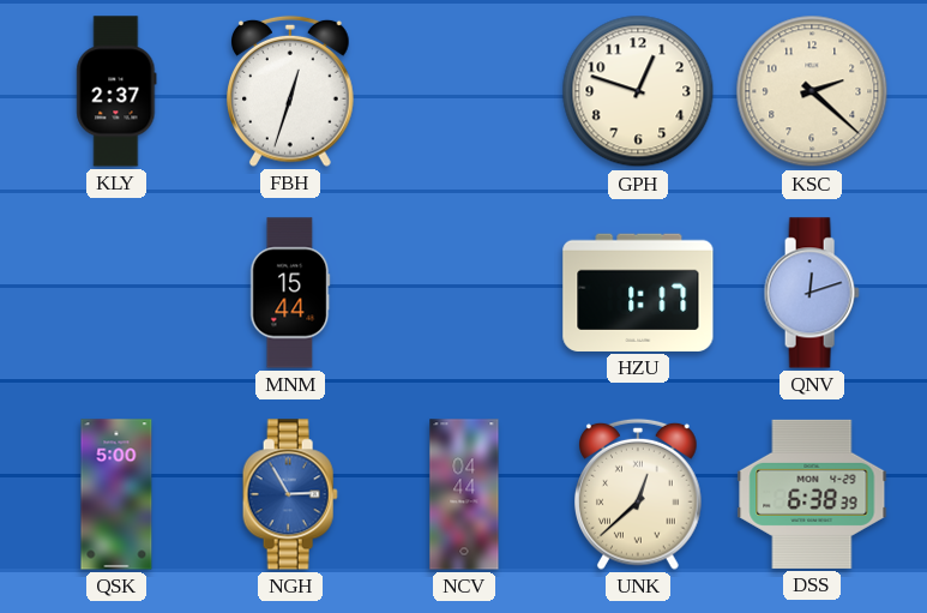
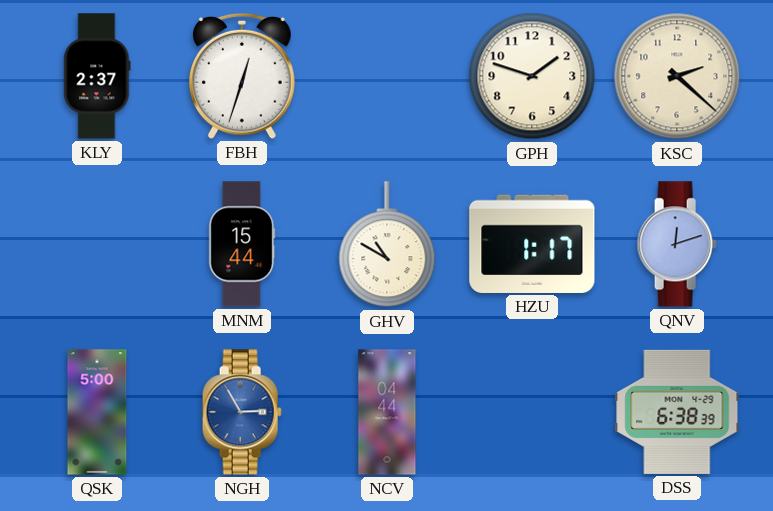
GPH: 12:48 -> 1:48 (532, 76)
GHV: none -> 10:50 (387, 245)
UNK: 12:38 -> none (639, 494)
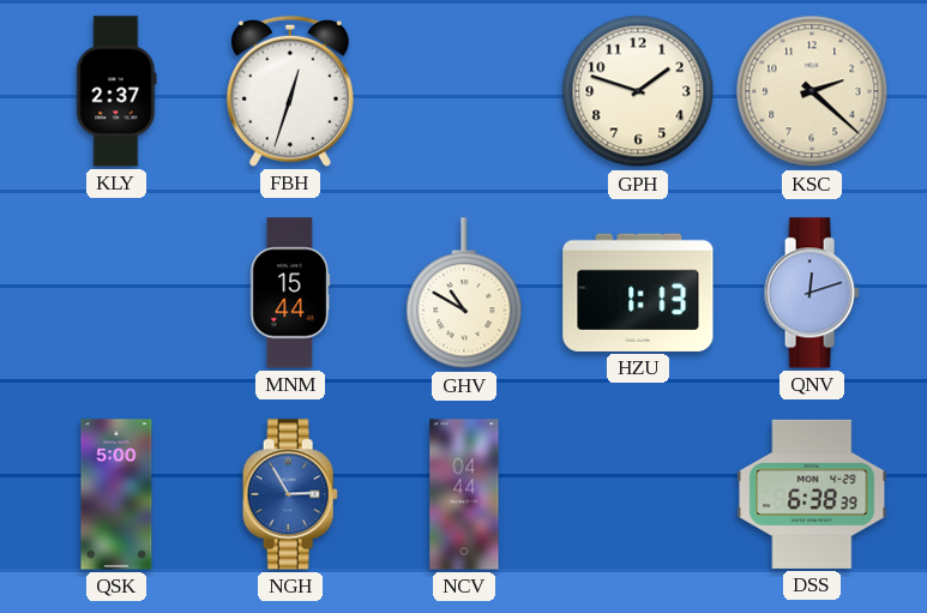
HZU: 1:17 -> 1:13 (638, 293)
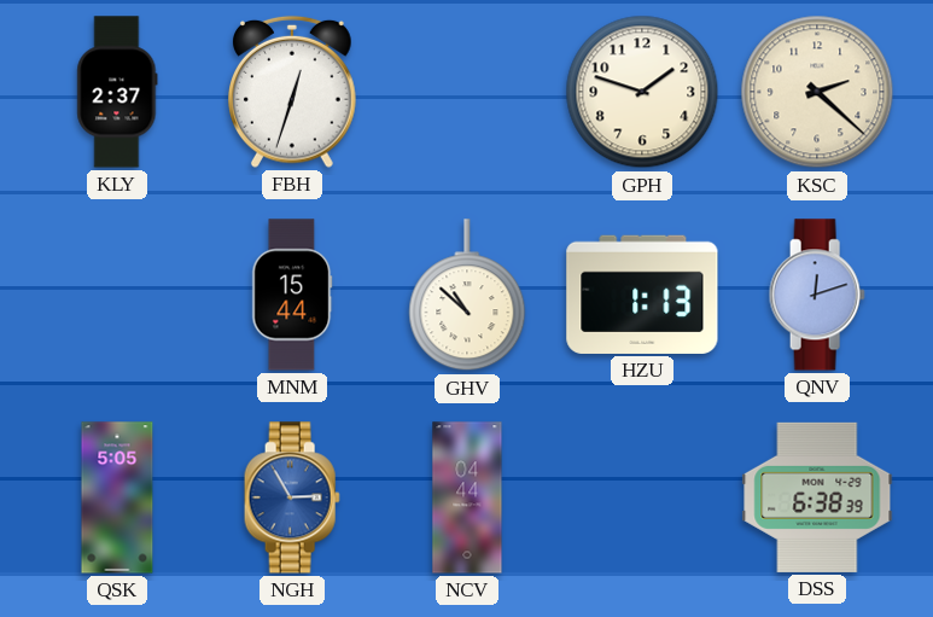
GHV: 10:50 -> 10:52 (467, 296)
QSK: 5:00 -> 5:05 (117, 497)
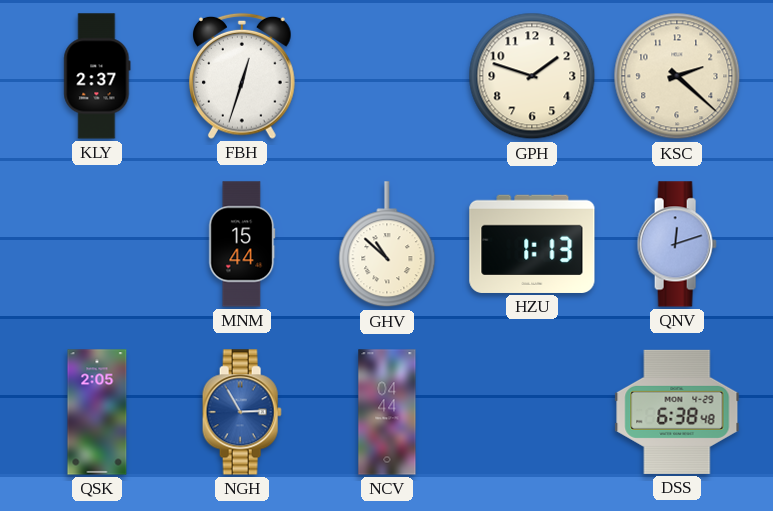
QSK: 5:05 -> 2:05 (97, 412)
DSS: 6:38:39 -> 6:38:48 (677, 412)
